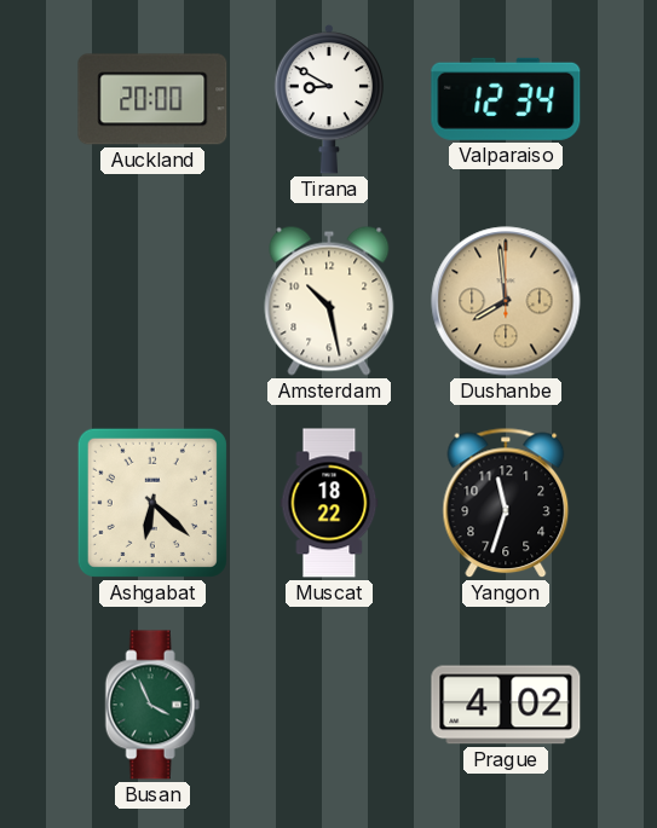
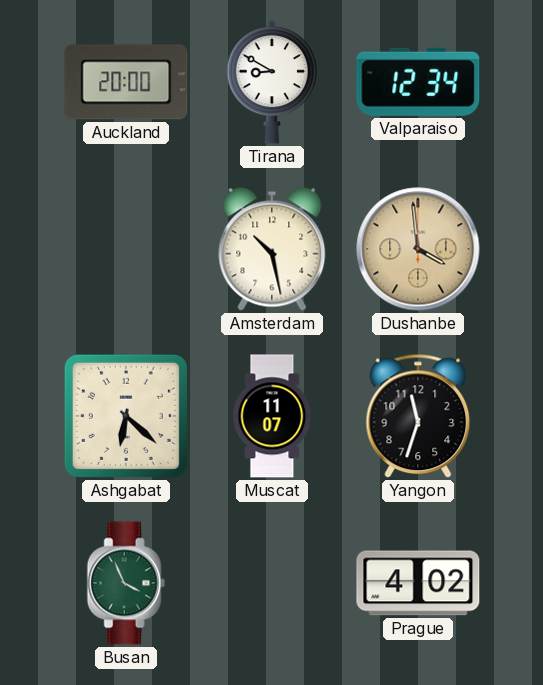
Dushanbe: 7:59 -> 3:59 (418, 249)
Muscat: 18:22 -> 11:07 (272, 416)
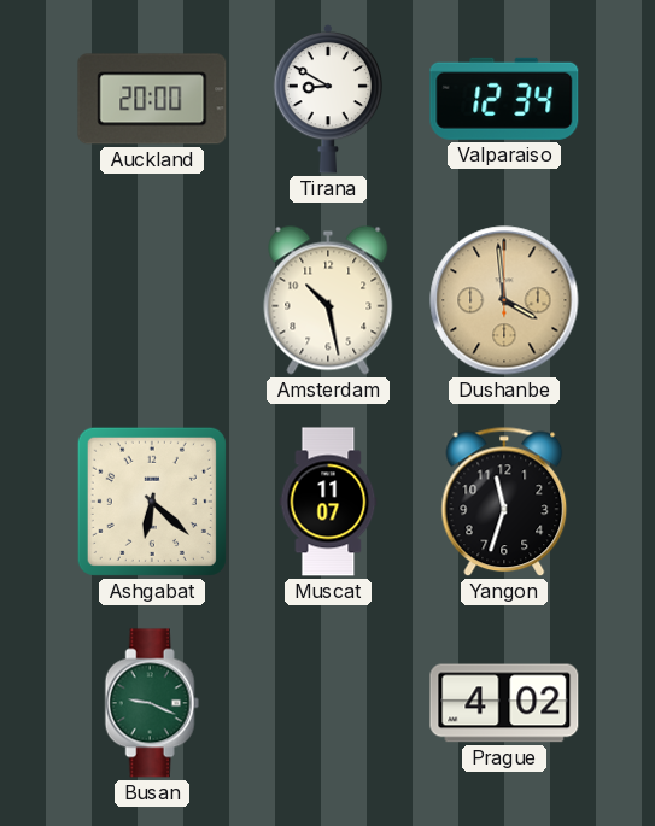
Busan: 3:56 -> 9:19 (152, 703)
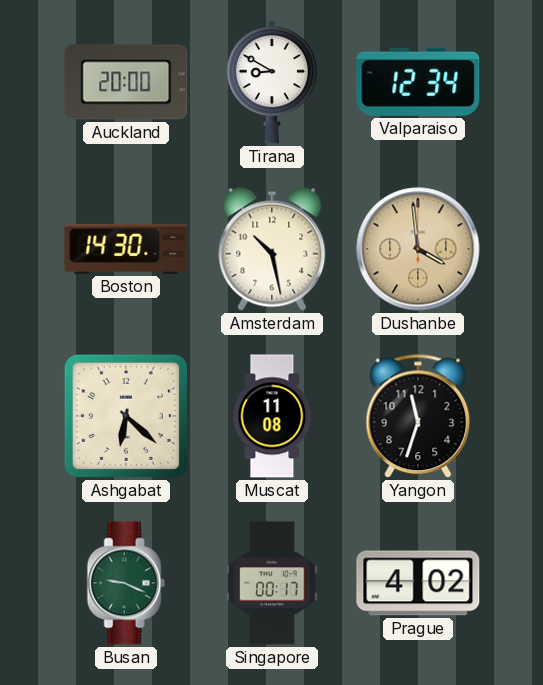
Boston: none -> 14:30 (126, 249)
Muscat: 11:07 -> 11:08 (272, 416)
Singapore: none -> 00:17 (272, 583)
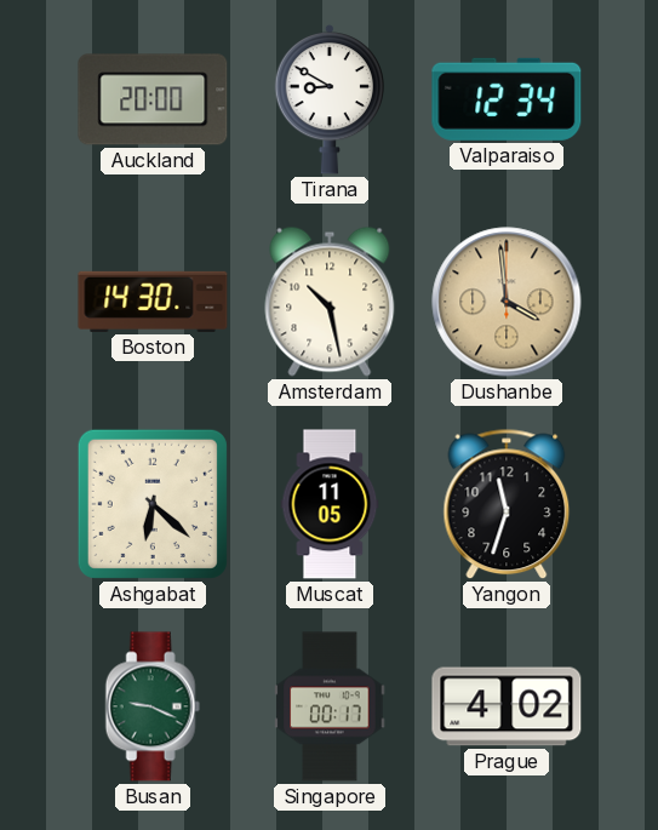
Muscat: 11:08 -> 11:05 (330, 504)
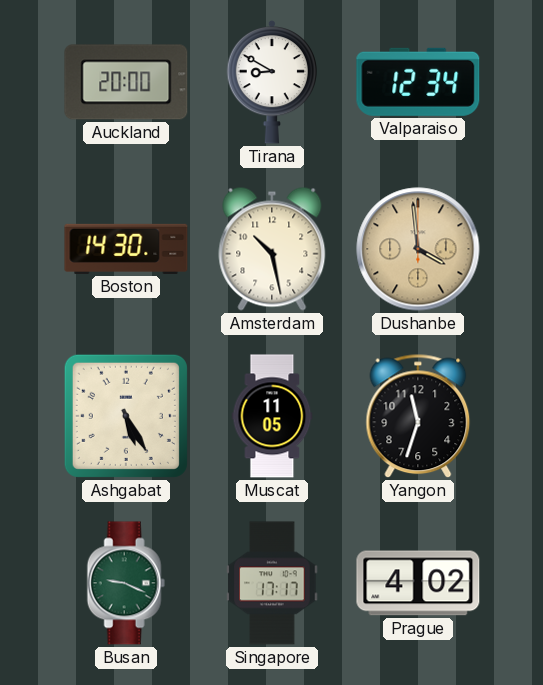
Ashgabat: 6:22 -> 5:25 (126, 416)
Singapore: 00:17 -> 17:17 (272, 583)
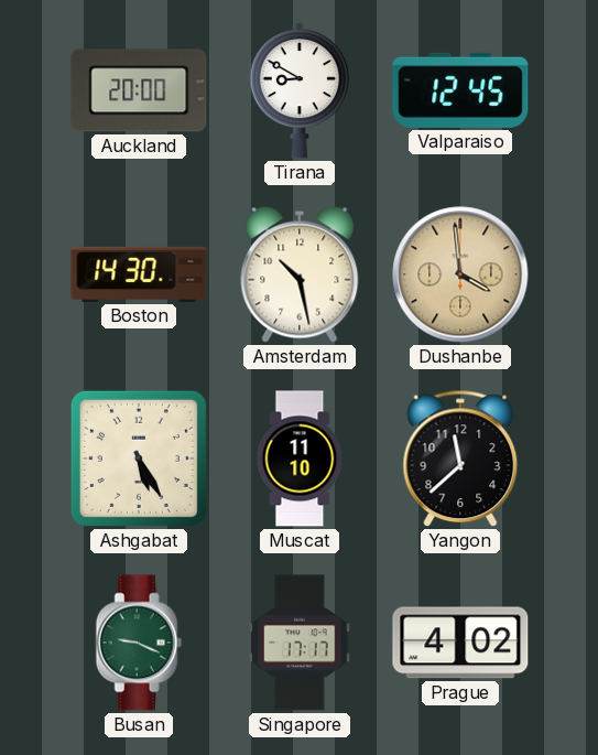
Valparaiso: 12:34 -> 12:45 (460, 90)
Muscat: 11:05 -> 11:10 (300, 459)
Yangon: 11:33 -> 11:38 (460, 459)
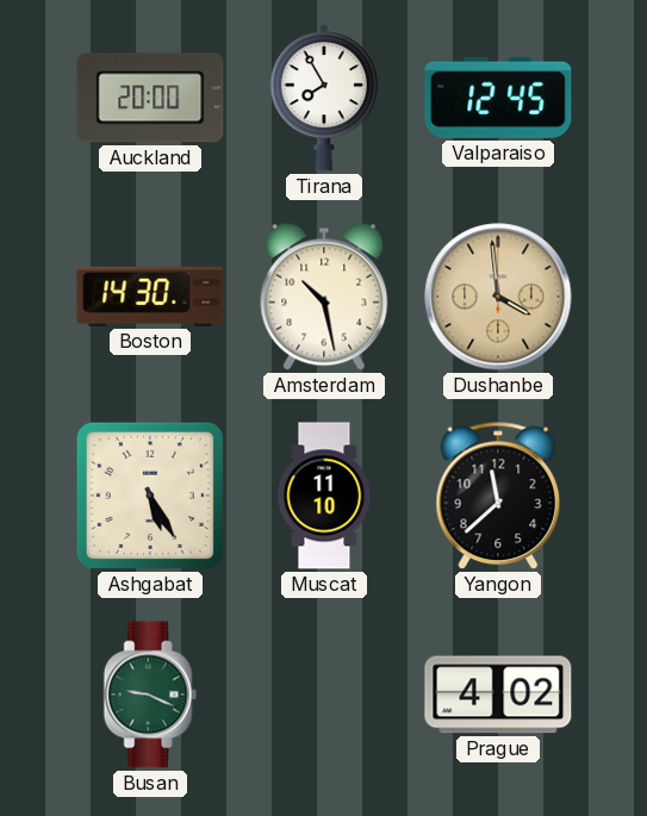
Tirana: 8:50 -> 7:55 (323, 98)
Singapore: 17:17 -> none (300, 643)
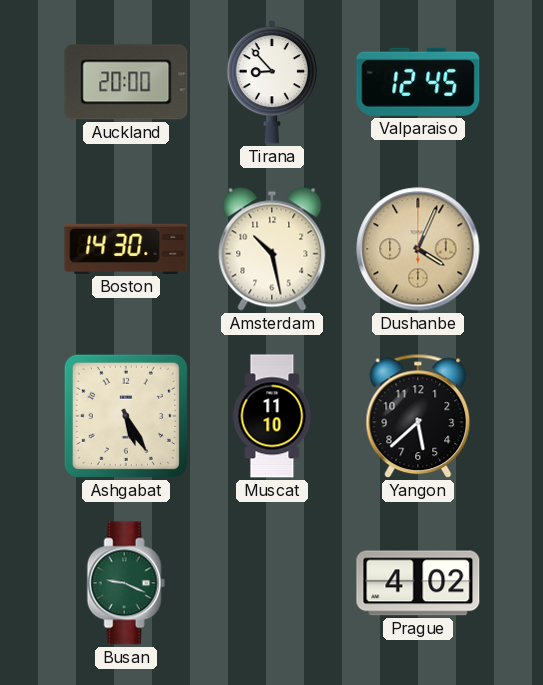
Tirana: 7:55 -> 8:53 (271, 82)
Dushanbe: 3:59 -> 4:04 (418, 249)
Yangon: 11:38 -> 5:38 (418, 416)
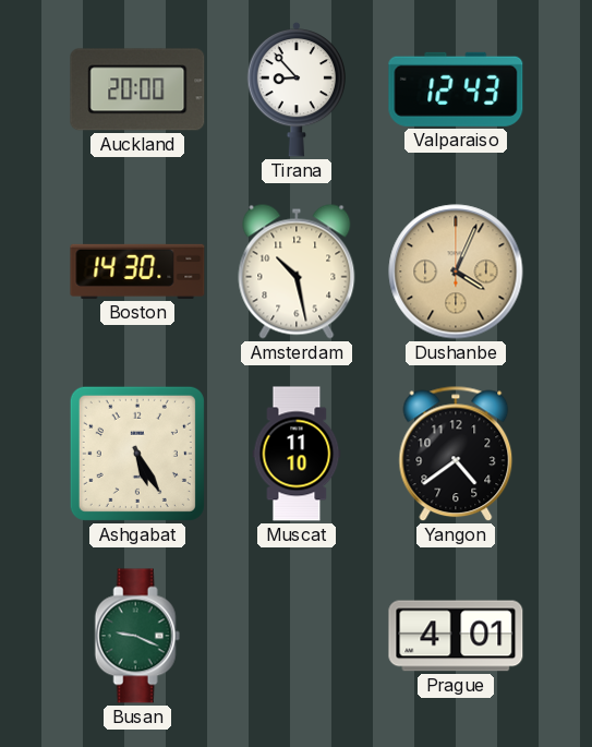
Valparaiso: 12:45 -> 12:43 (456, 89)
Yangon: 5:38 -> 4:39 (456, 454)
Prague: 4:02 -> 4:01 (456, 636)
